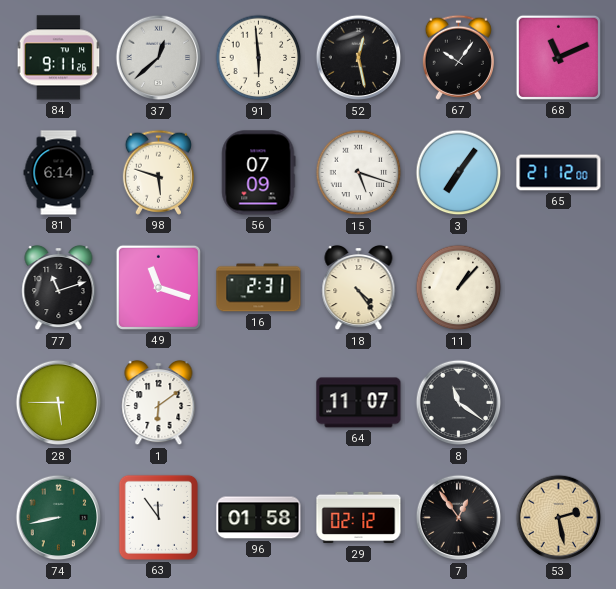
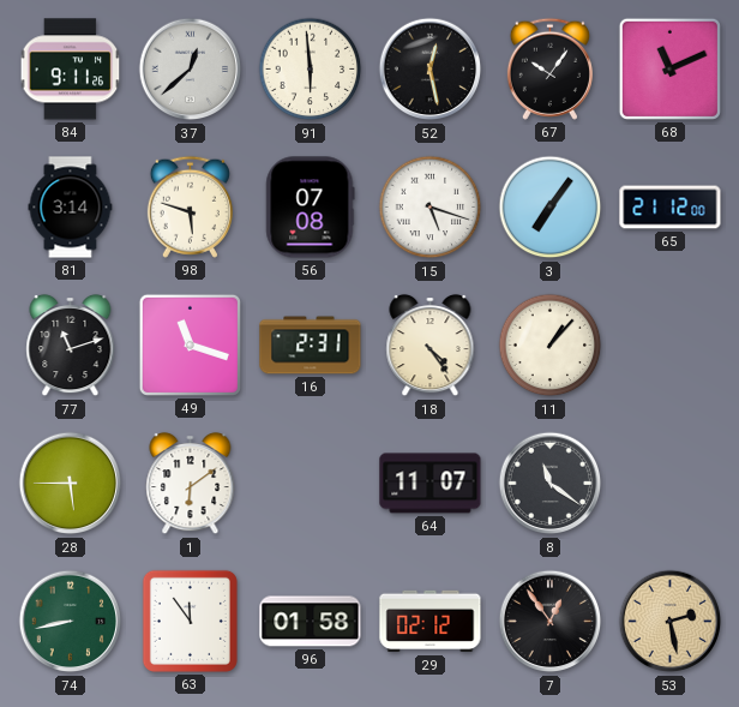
81: 6:14 -> 3:14 (71, 208)
56: 07:09 -> 07:08 (311, 208)
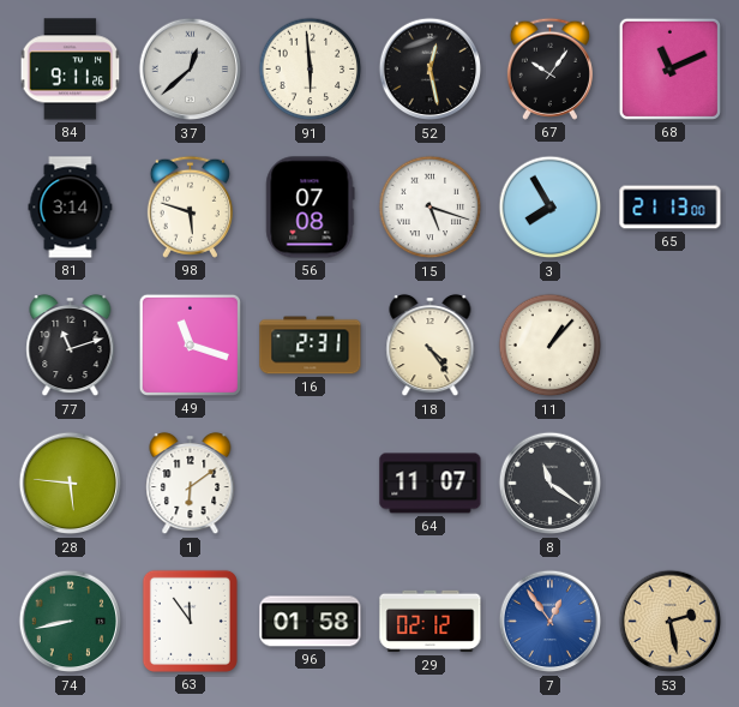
3: 7:06 -> 7:55 (551, 208)
65: 21:12 -> 21:13 (671, 208)
28: 5:45 -> 5:46 (71, 484)
7 dial: black -> blue (551, 622)
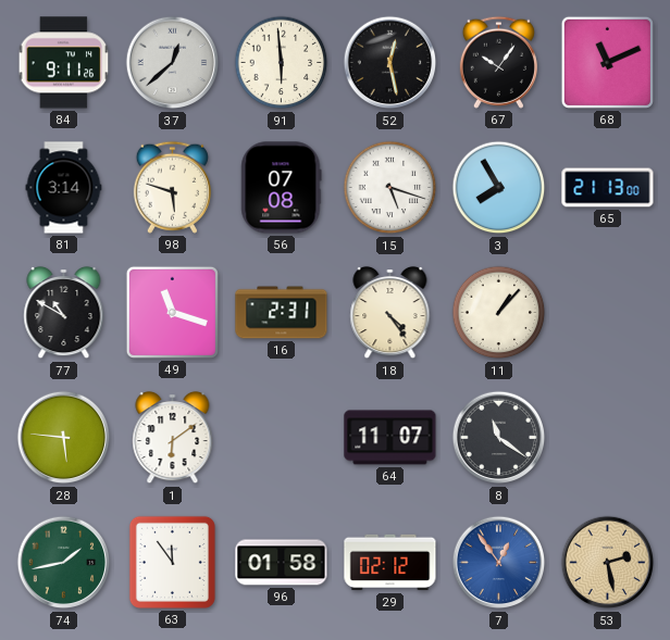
77: 11:12 -> 10:50 (64, 313)
74: 8:43 -> 1:43 (64, 563)
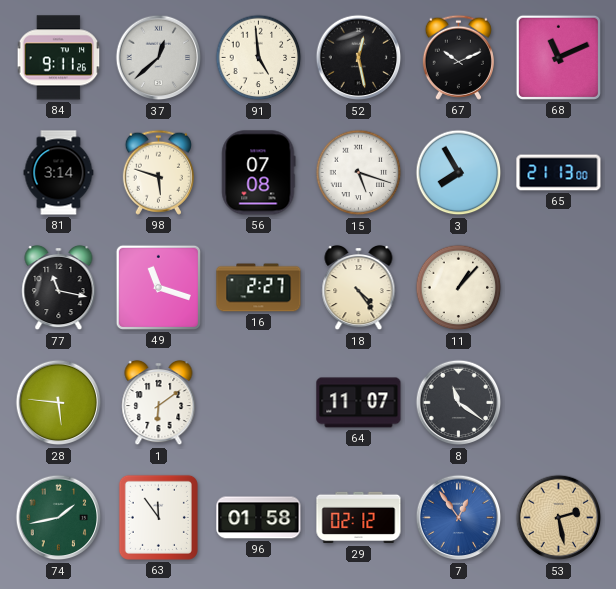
91: 5:59 -> 4:59 (259, 58)
67: 10:06 -> 10:11 (458, 57)
77: 10:50 -> 11:17 (59, 288)
16: 2:31 -> 2:27 (259, 288)
